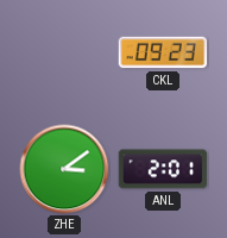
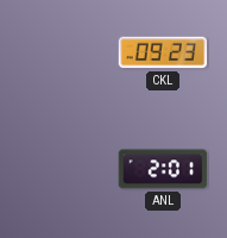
ZHE: 3:09 -> none (64, 169)
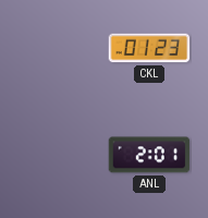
CKL: 09:23 -> 01:23 (149, 48)
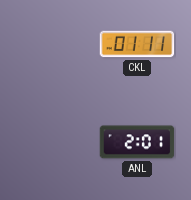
CKL: 01:23 -> 01:11 (137, 44)
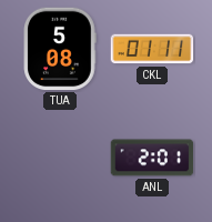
TUA: none -> 5:08 (60, 49)
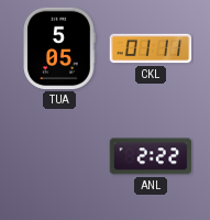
TUA: 5:08 -> 5:05 (59, 48)
ANL: 2:01 -> 2:22 (151, 156)
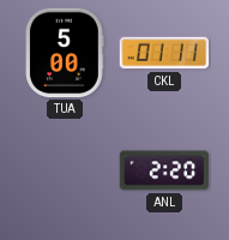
TUA: 5:05 -> 5:00 (65, 53)
ANL: 2:22 -> 2:20 (164, 170)
